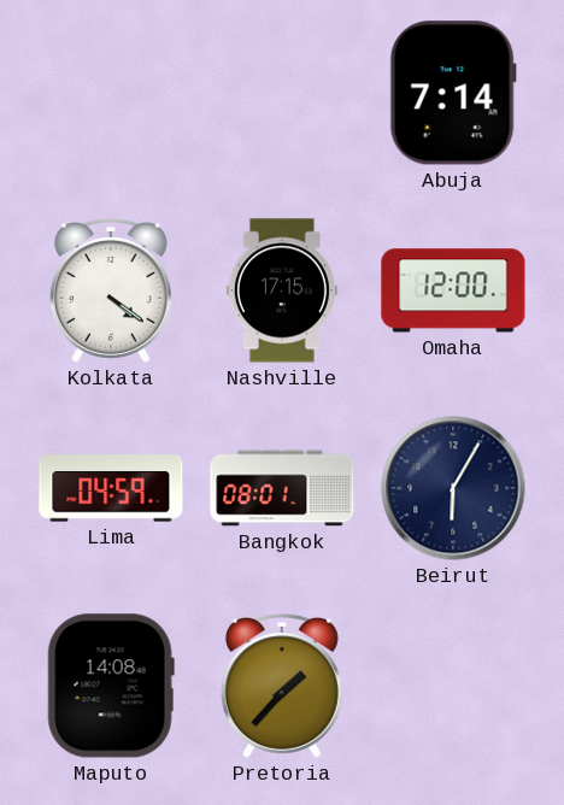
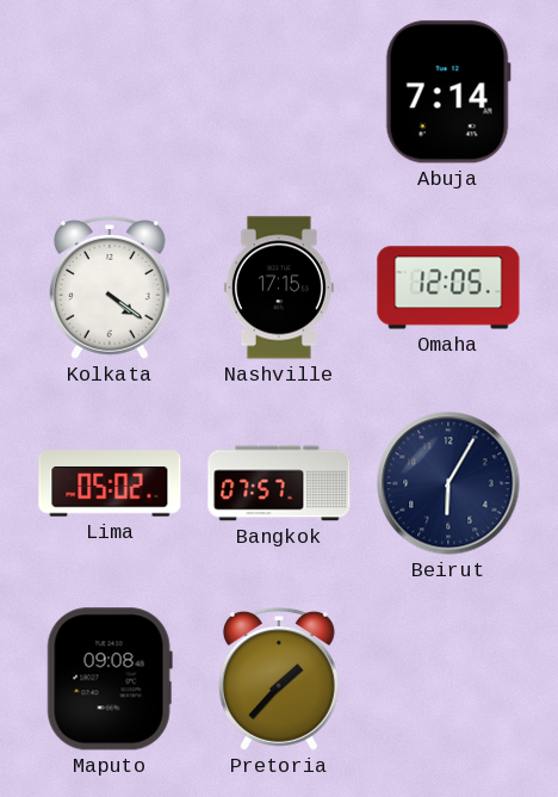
Omaha: 12:00 -> 12:05 (448, 288)
Lima: 04:59 -> 05:02 (110, 483)
Bangkok: 08:01 -> 07:57 (279, 483)
Maputo: 14:08 -> 09:08 (110, 679)
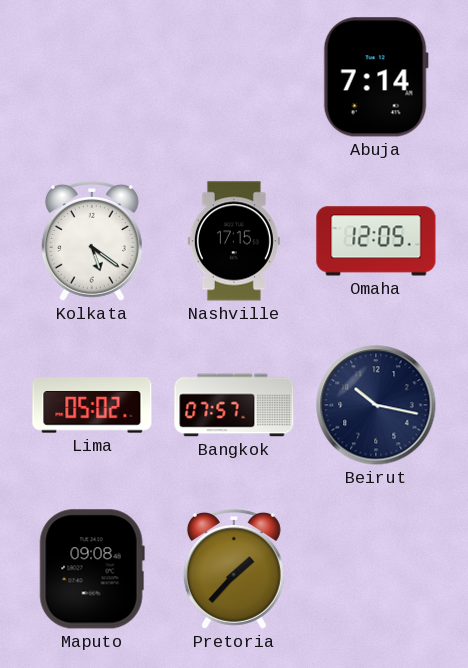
Kolkata: 4:21 -> 5:21 (92, 241)
Beirut: 6:05 -> 10:17 (376, 405)
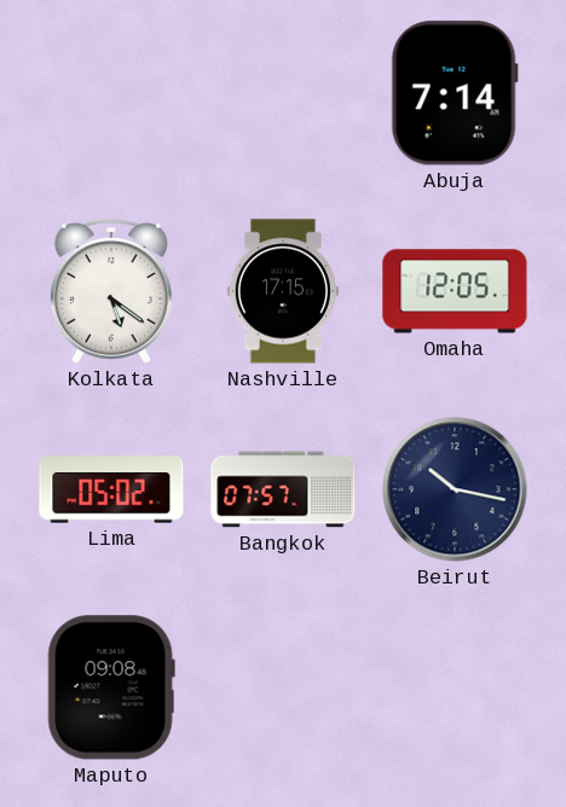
Pretoria: 1:37 -> none (234, 569)
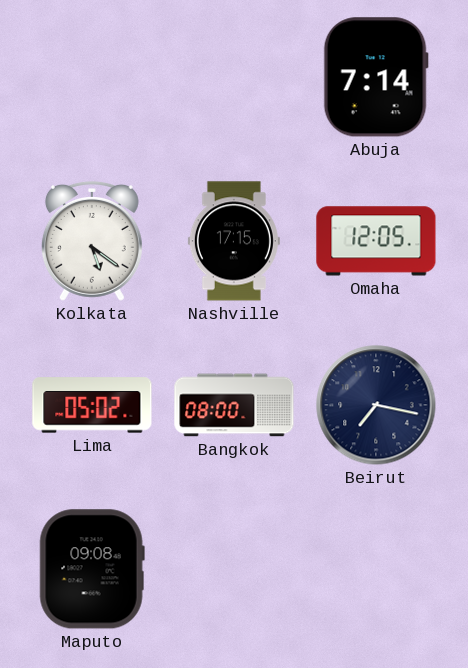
Bangkok: 07:57 -> 08:00 (234, 405)
Beirut: 10:17 -> 7:17 (376, 405)
